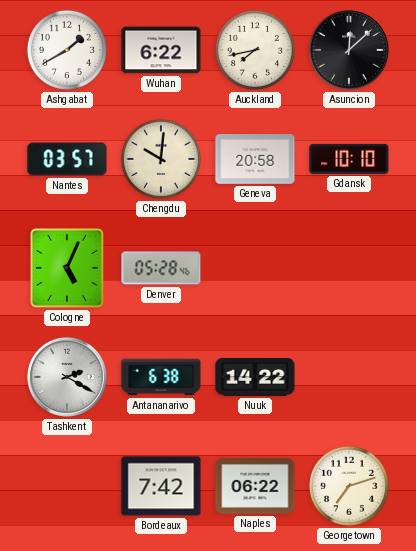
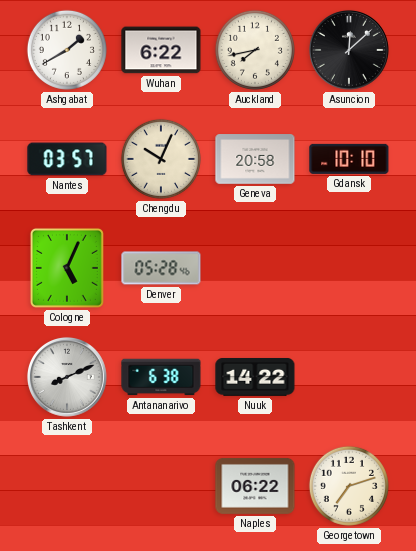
Chengdu: 10:01 -> 10:04 (161, 159)
Tashkent: 2:20 -> 8:11 (67, 377)
Bordeaux: 7:42 -> none (161, 486)
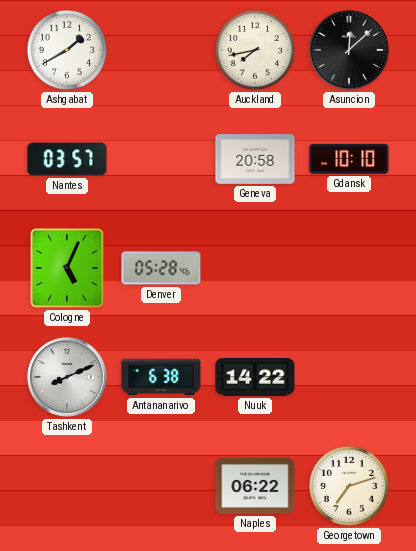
Wuhan: 6:22 -> none (161, 50)
Chengdu: 10:04 -> none (161, 159)
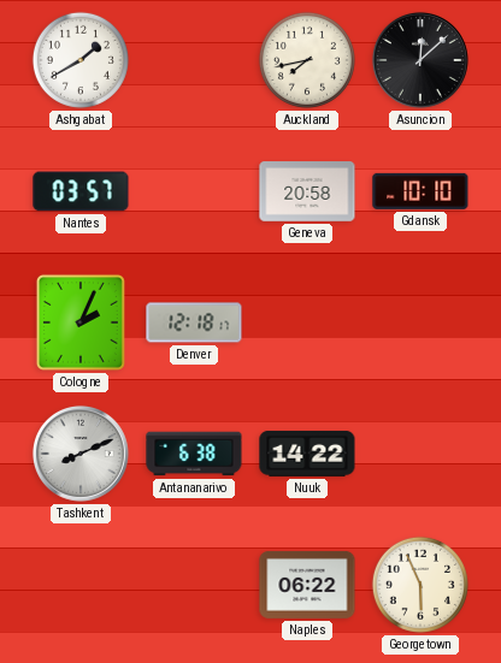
Cologne: 5:04 -> 2:04 (81, 322)
Denver: 05:28 -> 12:18 (194, 322)
Georgetown: 7:12 -> 5:56 (420, 585)
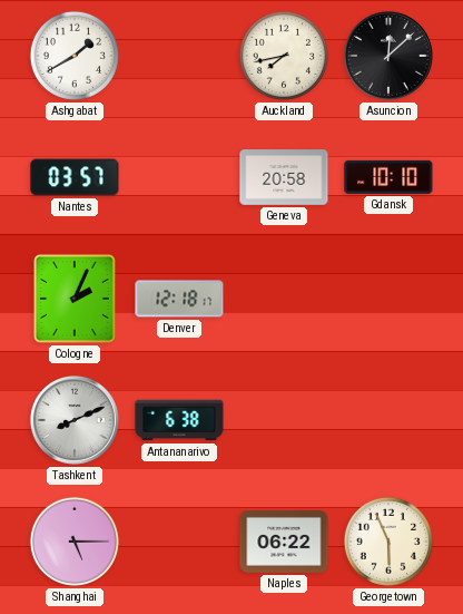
Nuuk: 14:22 -> none (307, 454)
Shanghai: none -> 5:15 (75, 542)
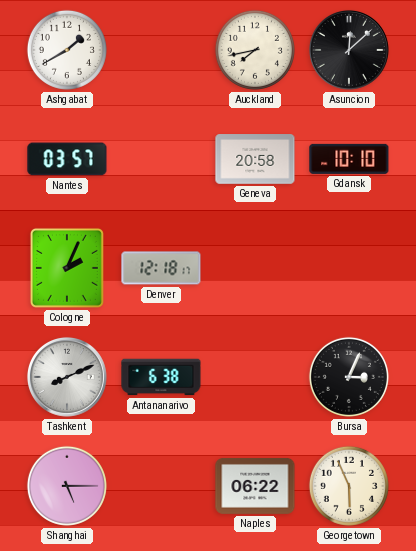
Bursa: none -> 3:04 (349, 377)
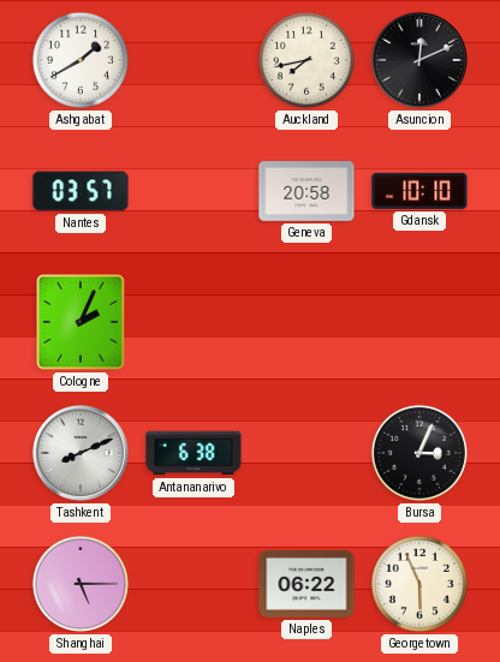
Asuncion: 12:08 -> 12:11 (419, 60)
Denver: 12:18 -> none (161, 268)
